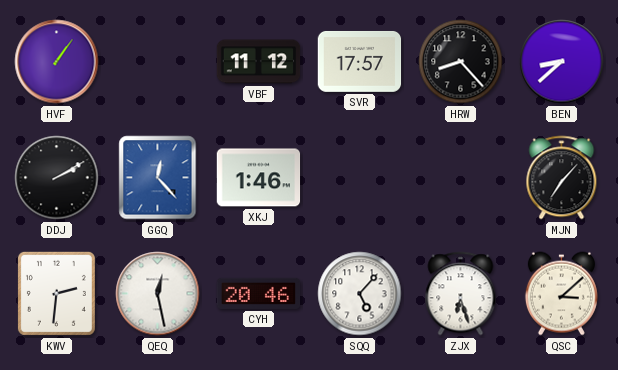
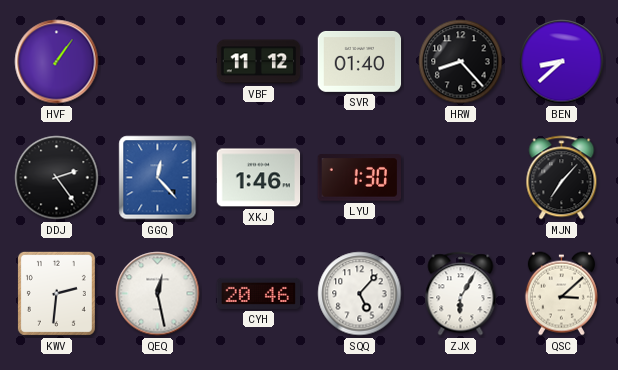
SVR: 17:57 -> 01:40 (360, 61)
DDJ: 2:10 -> 2:24 (57, 178)
LYU: none -> 1:30 (359, 178)
ZJX: 6:27 -> 6:05 (461, 294)
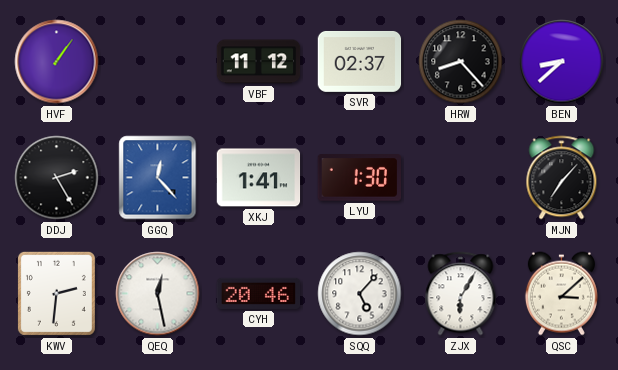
SVR: 01:40 -> 02:37 (360, 61)
DDJ: 2:24 -> 2:25 (57, 178)
XKJ: 1:46 -> 1:41 (259, 178)
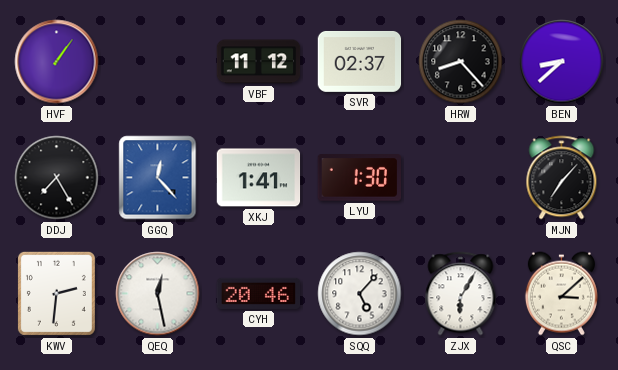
DDJ: 2:25 -> 7:25 (57, 178)
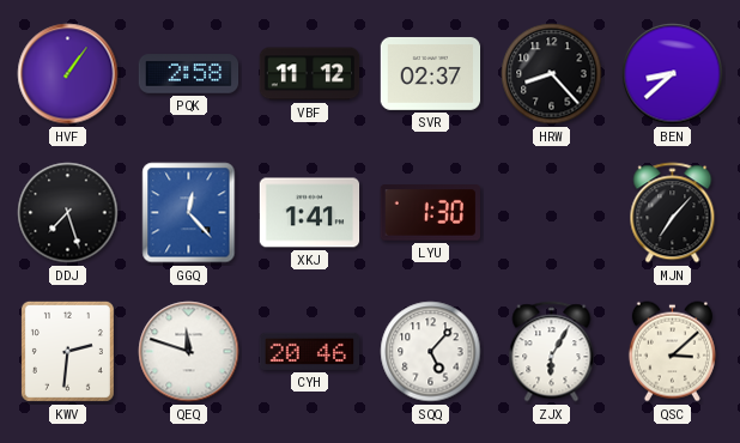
PQK: none -> 2:58 (189, 74)
DDJ: 7:25 -> 7:27 (68, 213)
QEQ: 12:28 -> 11:48 (189, 352)
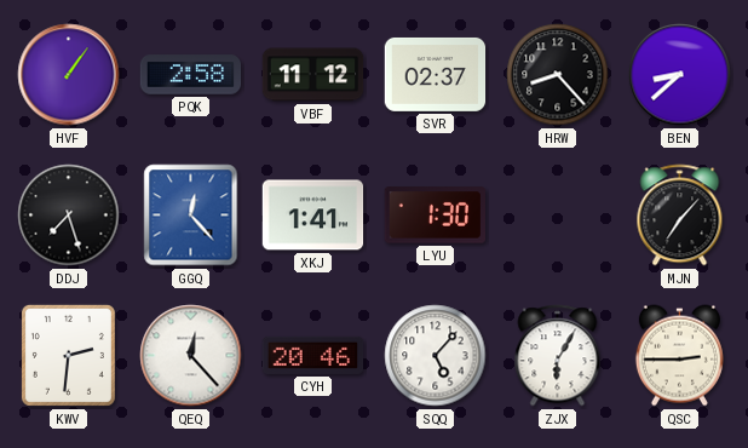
QEQ: 11:48 -> 12:23 (191, 356)
QSC: 3:08 -> 2:45 (679, 356)
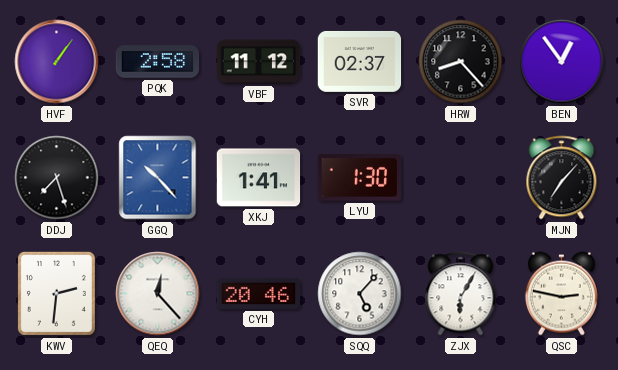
BEN: 8:38 -> 12:54 (562, 62)
GGQ: 12:23 -> 10:23 (158, 178)
QSC: 2:45 -> 2:47 (561, 294)
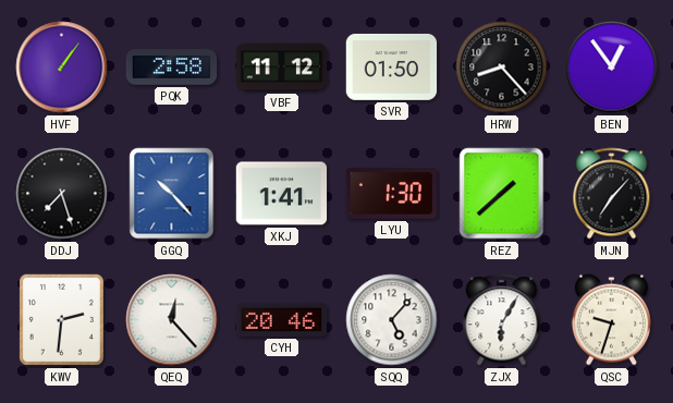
SVR: 02:37 -> 01:50 (392, 66)
REZ: none -> 1:38 (502, 194)
QSC: 2:47 -> 9:33 (611, 320)
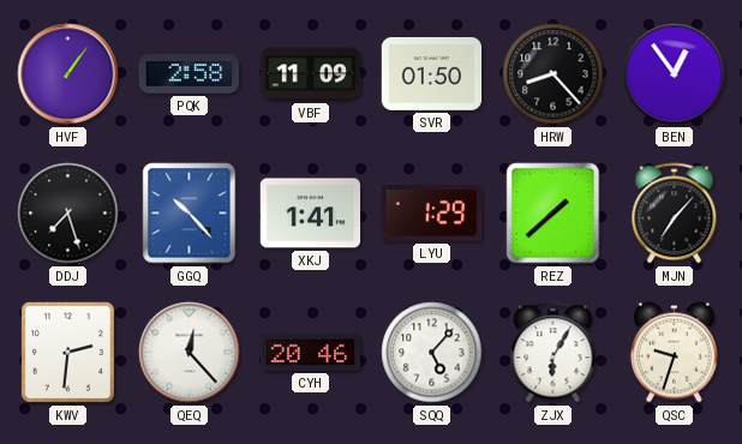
VBF: 11:12 -> 11:09 (311, 74)
LYU: 1:30 -> 1:29 (431, 214)
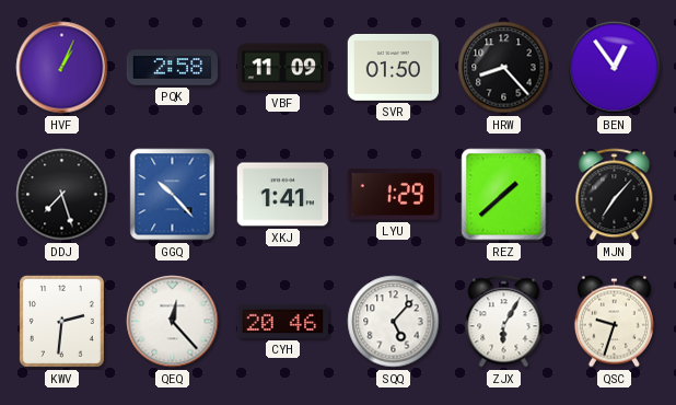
HVF: 1:06 -> 1:04 (62, 68)
